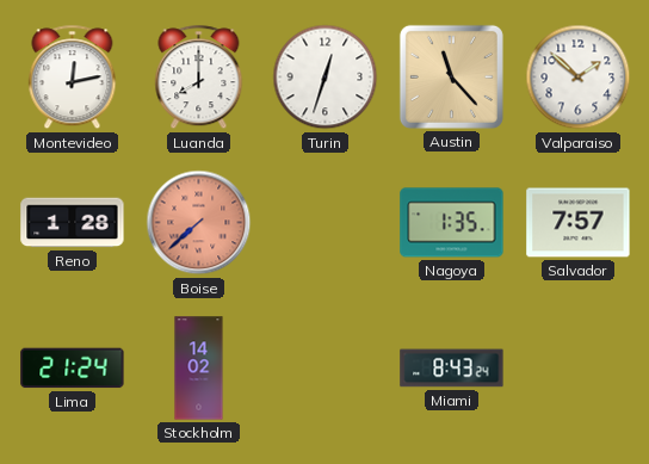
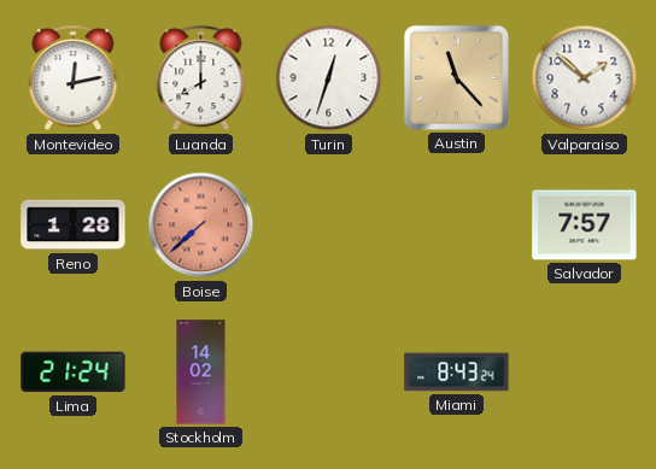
Nagoya: 1:35 -> none (452, 223)
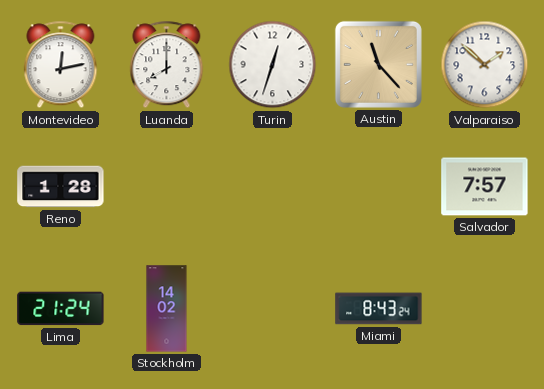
Boise: 7:38 -> none (201, 225)
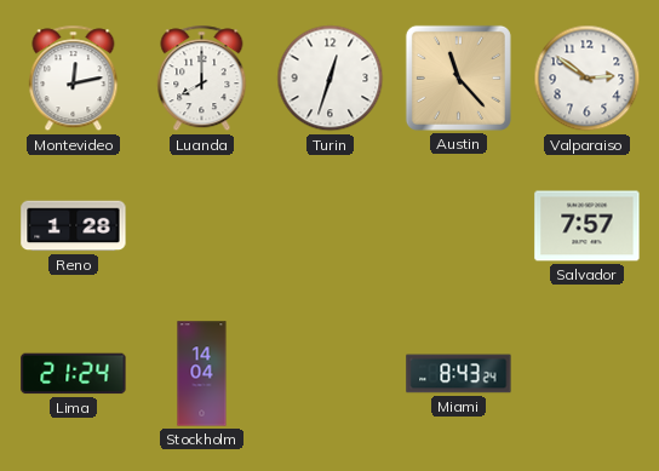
Valparaiso: 1:52 -> 2:51 (588, 79)
Stockholm: 14:02 -> 14:04 (202, 374)
